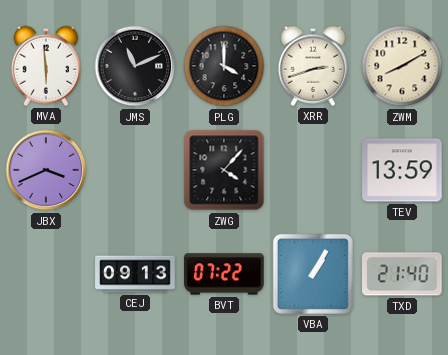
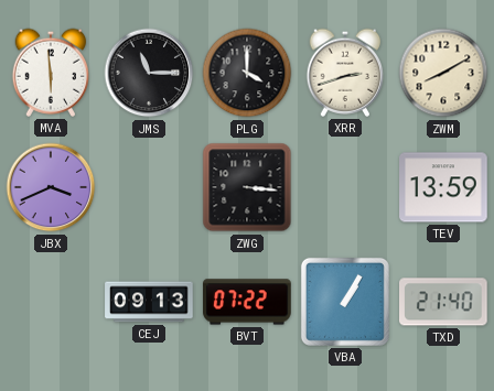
JMS: 11:11 -> 11:15 (149, 73)
ZWG: 4:07 -> 3:16 (247, 187)
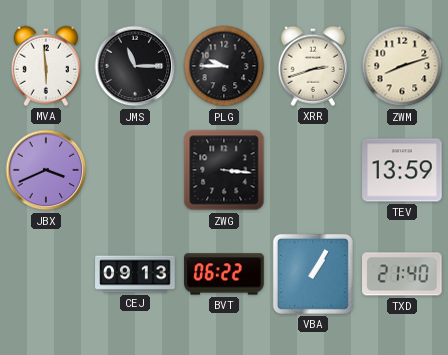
PLG: 4:00 -> 9:45 (224, 66)
ZWM: 8:10 -> 8:12 (402, 66)
BVT: 07:22 -> 06:22 (224, 274)
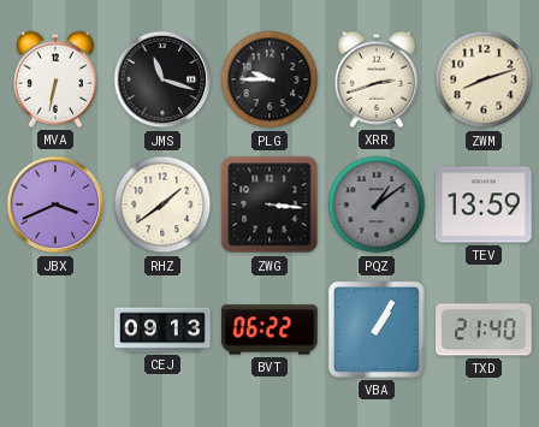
MVA: 5:59 -> 6:32 (55, 79)
JMS: 11:15 -> 11:18 (162, 79)
RHZ: none -> 1:39 (162, 204)
PQZ: none -> 1:09 (377, 204)
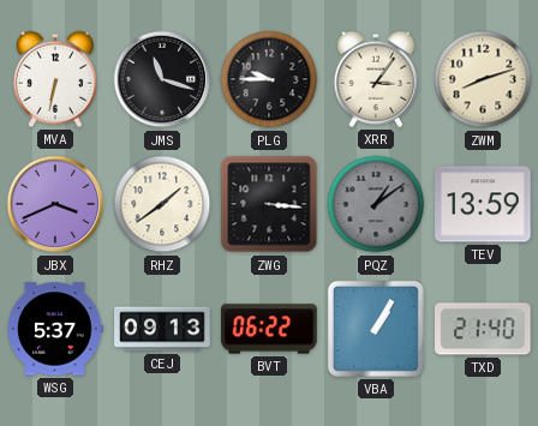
XRR: 2:42 -> 3:06 (376, 79)
WSG: none -> 5:37 (55, 329)
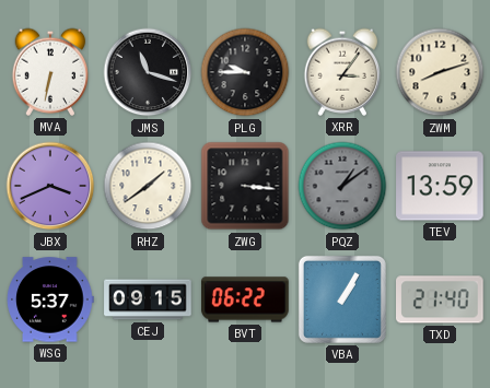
CEJ: 09:13 -> 09:15 (148, 299)
